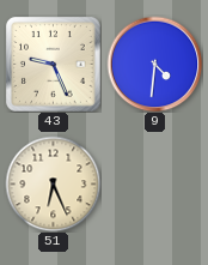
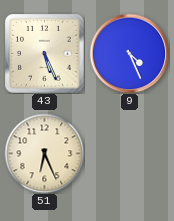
43: 9:26 -> 5:26 (45, 54)
9: 4:31 -> 4:26 (129, 53)
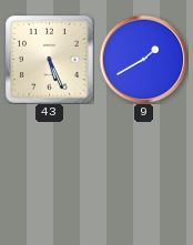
9: 4:26 -> 1:40 (143, 59)
51: 6:26 -> none (44, 153)
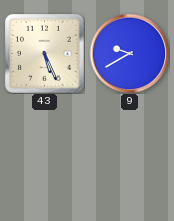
9: 1:40 -> 9:40 (129, 53)
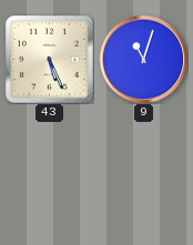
9: 9:40 -> 11:03 (143, 59)
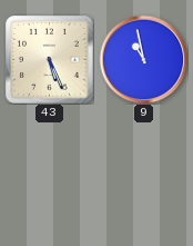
9: 11:03 -> 10:58 (143, 59)
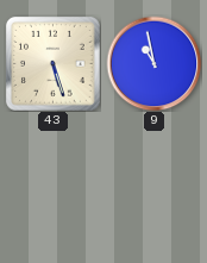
43: 5:26 -> 5:27 (54, 64)
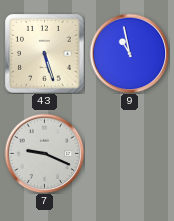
7: none -> 9:19 (44, 153)
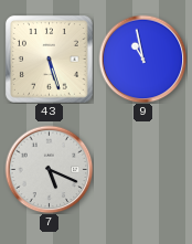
7: 9:19 -> 5:19 (49, 169)
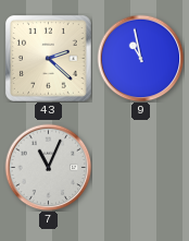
43: 5:27 -> 2:22 (49, 59)
7: 5:19 -> 11:04 (48, 167)
